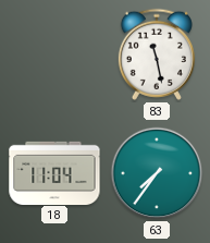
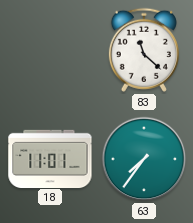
83: 11:28 -> 11:22 (144, 50)
18: 11:04 -> 11:01 (50, 158)
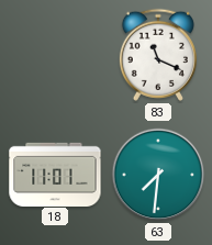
83: 11:22 -> 11:19 (158, 55)
63: 7:36 -> 7:31 (158, 175)
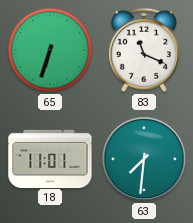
65: none -> 6:33 (50, 50)
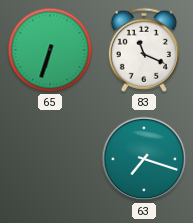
18: 11:01 -> none (50, 158)
63: 7:31 -> 7:18 (144, 159)
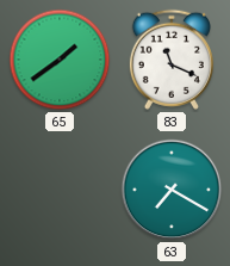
65: 6:33 -> 1:39 (60, 60)
63: 7:18 -> 7:20 (172, 190)
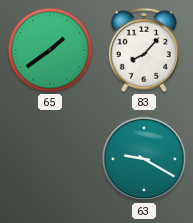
83: 11:19 -> 8:07 (144, 50)
63: 7:20 -> 9:20 (144, 159)
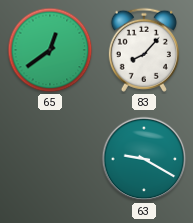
65: 1:39 -> 12:39 (50, 50)
